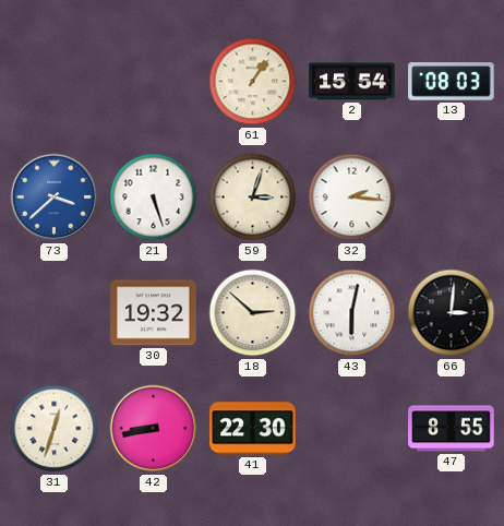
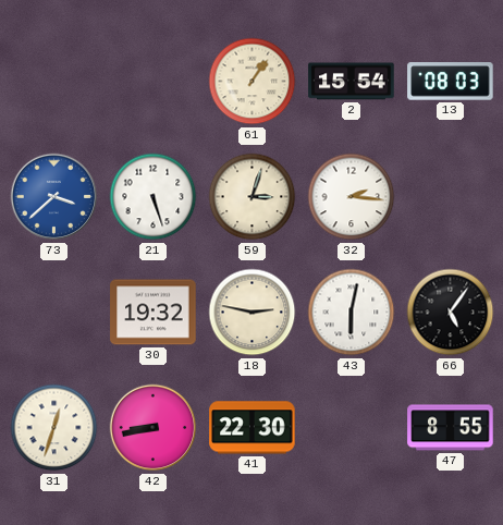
18: 2:52 -> 2:47 (253, 313)
66: 3:01 -> 5:06 (451, 313)
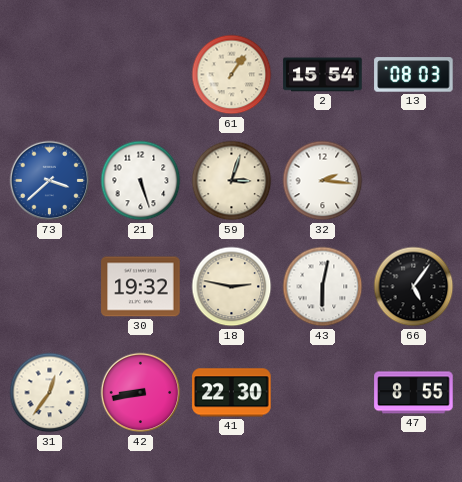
31: 12:33 -> 12:36 (50, 393)
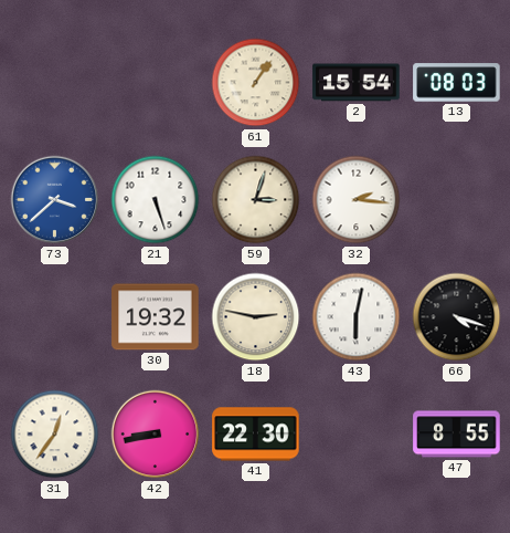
66: 5:06 -> 4:18 (457, 317)
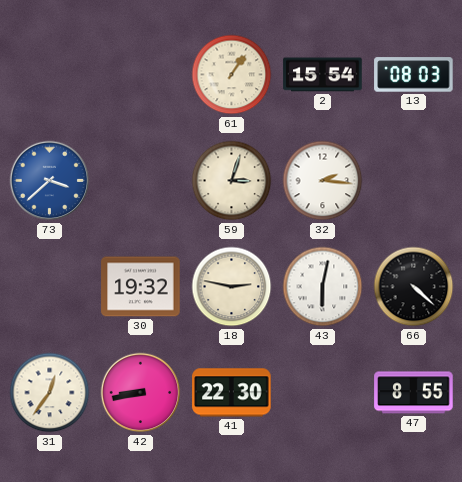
21: 5:27 -> none (156, 200)
66: 4:18 -> 4:22 (414, 287)
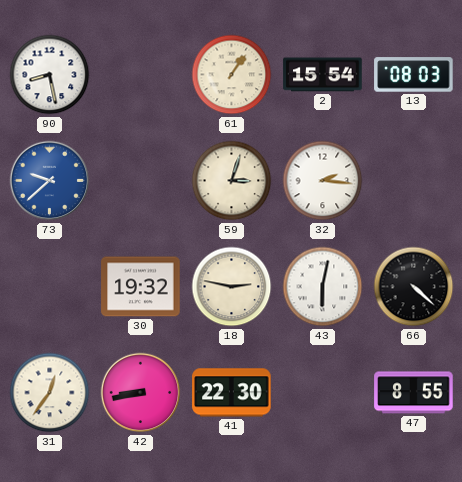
90: none -> 8:28 (50, 75)
73: 3:38 -> 9:38 (50, 181)
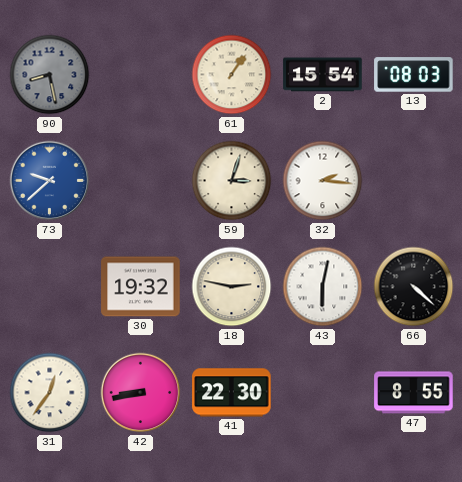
90 dial: white -> grey (50, 75)
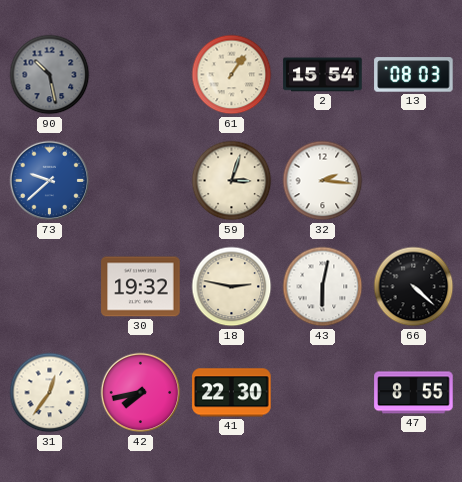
90: 8:28 -> 10:28 (50, 75)
42: 8:43 -> 7:43 (141, 393)
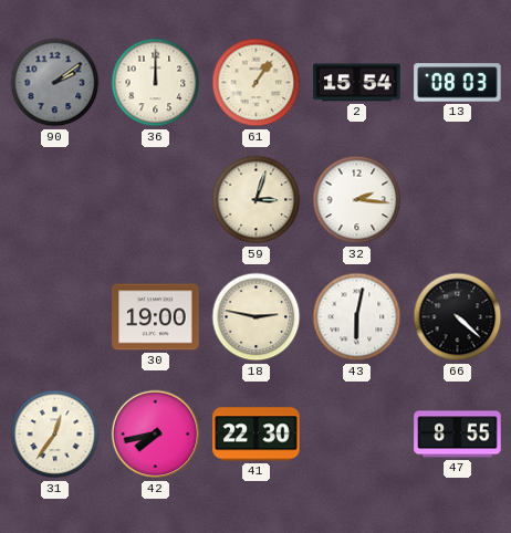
90: 10:28 -> 2:09 (55, 83)
36: none -> 12:00 (156, 83)
73: 9:38 -> none (50, 181)
30: 19:32 -> 19:00 (156, 317)
